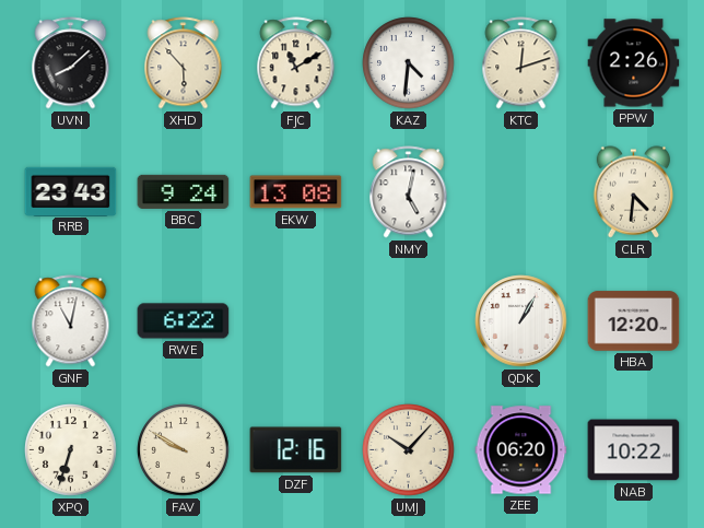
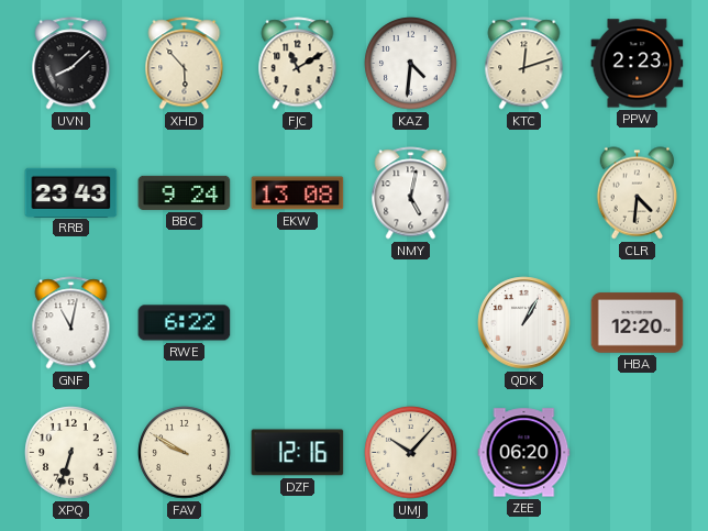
PPW: 2:26 -> 2:23 (638, 64)
NAB: 10:22 -> none (634, 450)
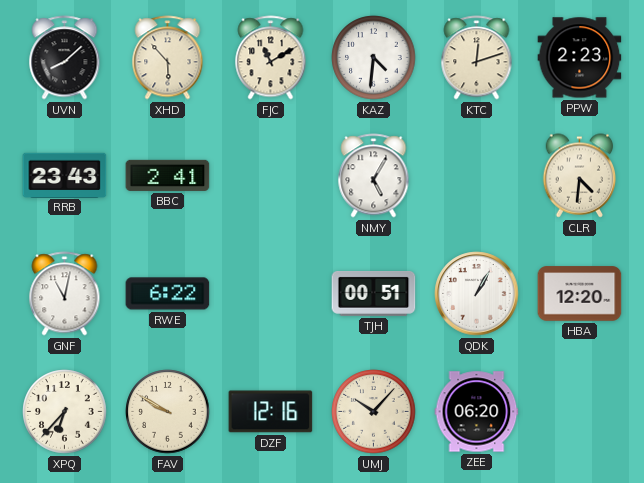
BBC: 9:24 -> 2:41 (168, 175)
EKW: 13:08 -> none (298, 193)
NMY: 5:02 -> 5:05 (374, 176)
TJH: none -> 00:51 (374, 293)
XPQ: 6:33 -> 6:37 (65, 412)
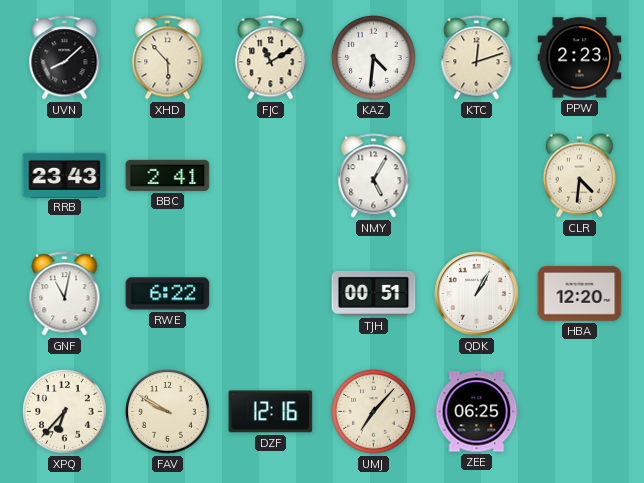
UMJ: 10:07 -> 7:07 (374, 412)
ZEE: 06:20 -> 06:25 (477, 412)
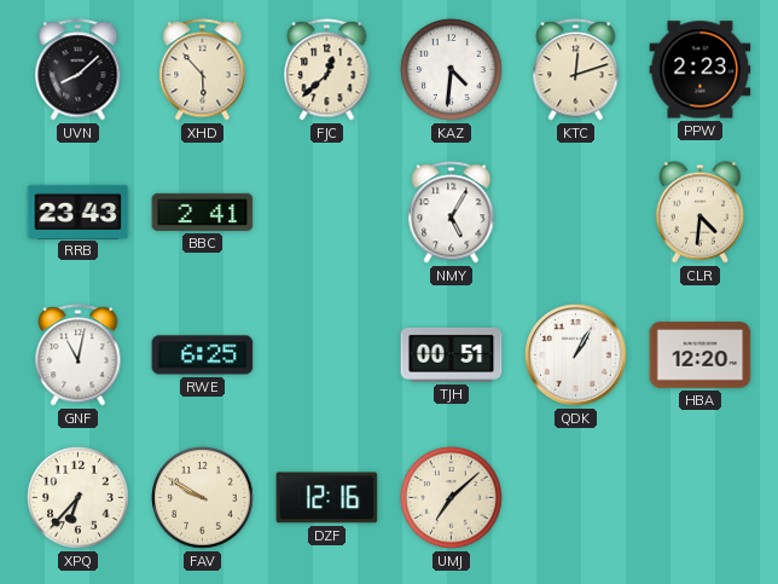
FJC: 11:10 -> 12:38 (327, 70)
RWE: 6:22 -> 6:25 (203, 355)
UMJ: 7:07 -> 7:08 (452, 498)
ZEE: 06:25 -> none (477, 412)
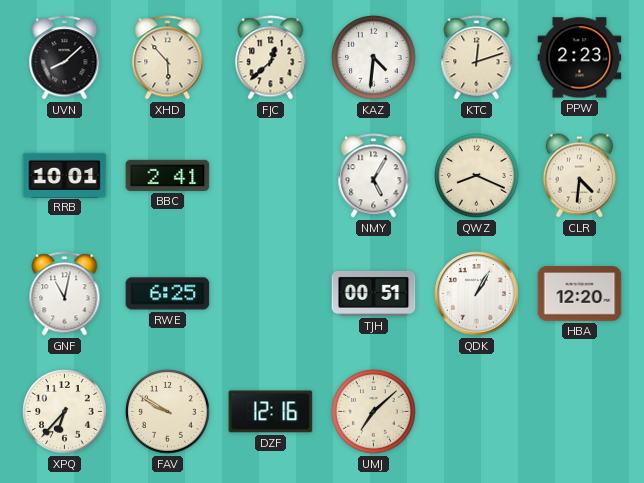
RRB: 23:43 -> 10:01 (65, 175)
QWZ: none -> 8:19 (477, 176)
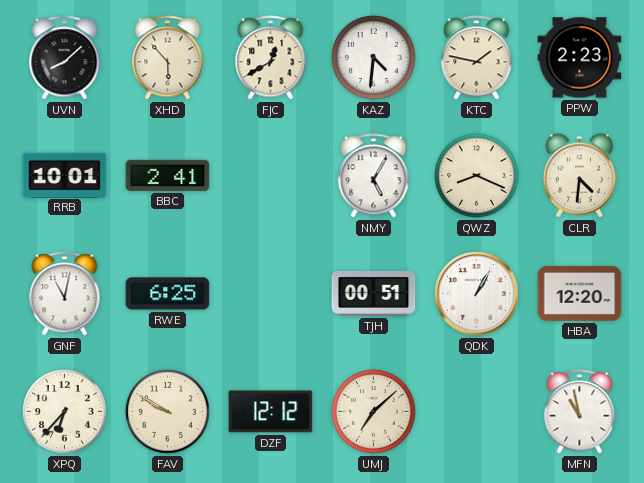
FJC: 12:38 -> 12:40 (271, 58)
KTC: 12:12 -> 1:47 (477, 58)
DZF: 12:16 -> 12:12 (271, 412)
MFN: none -> 10:58 (580, 412)
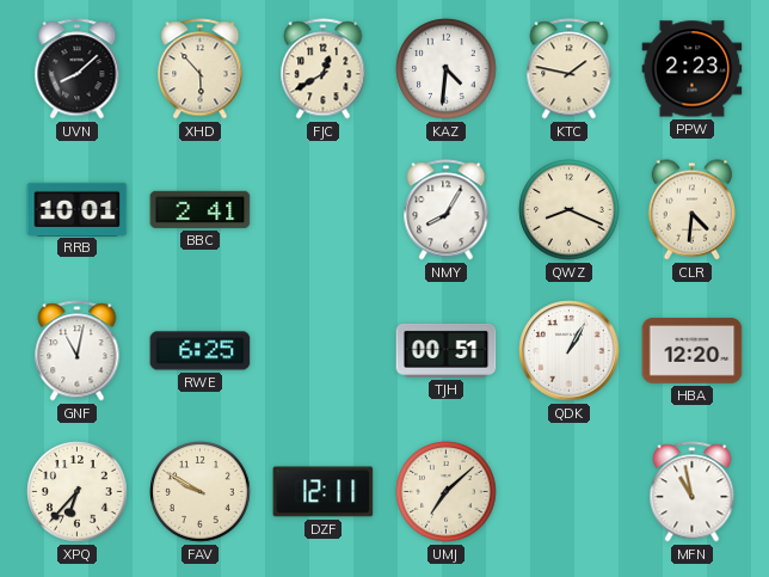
NMY: 5:05 -> 8:05 (447, 210)
DZF: 12:12 -> 12:11 (324, 492)
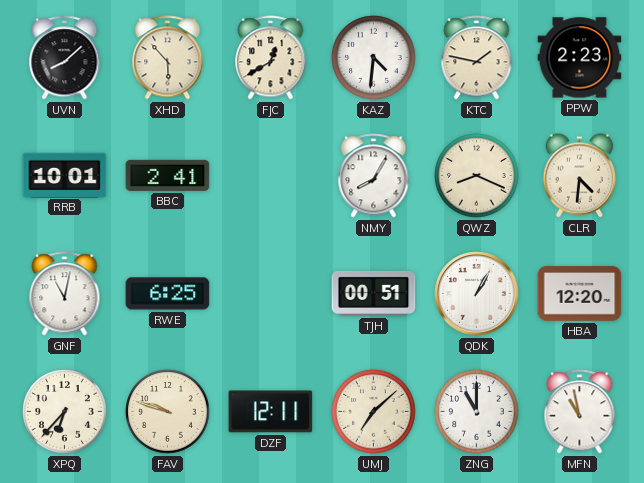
FAV: 9:50 -> 9:48 (168, 412)
ZNG: none -> 11:00 (477, 412)
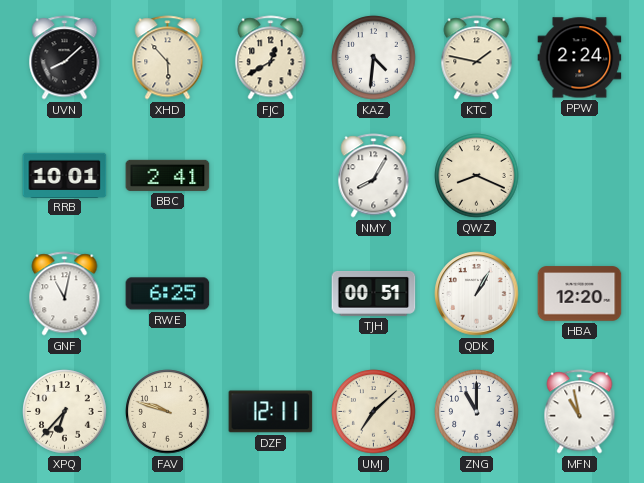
PPW: 2:23 -> 2:24 (580, 58)
CLR: 4:31 -> none (580, 176)
